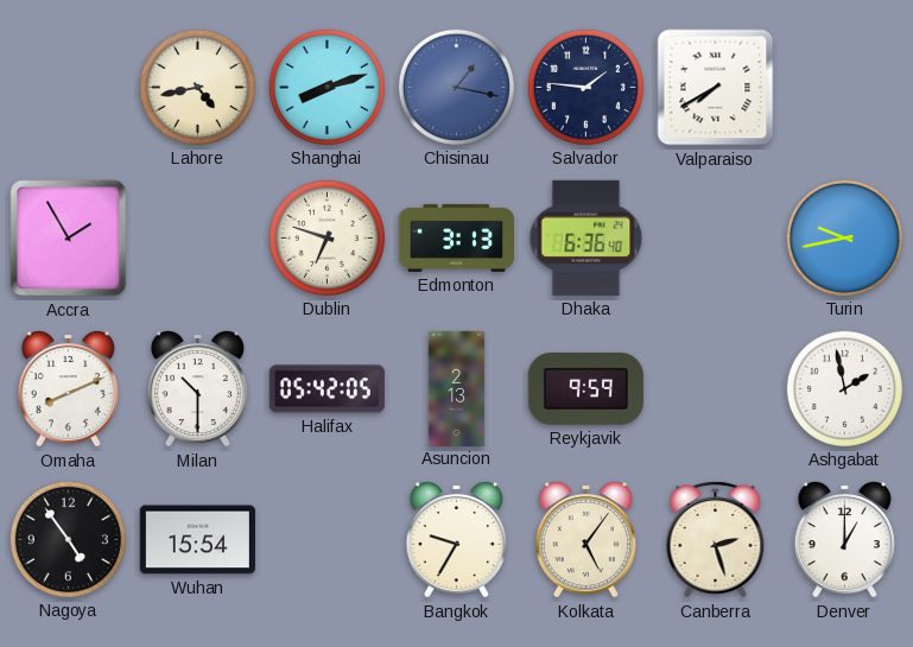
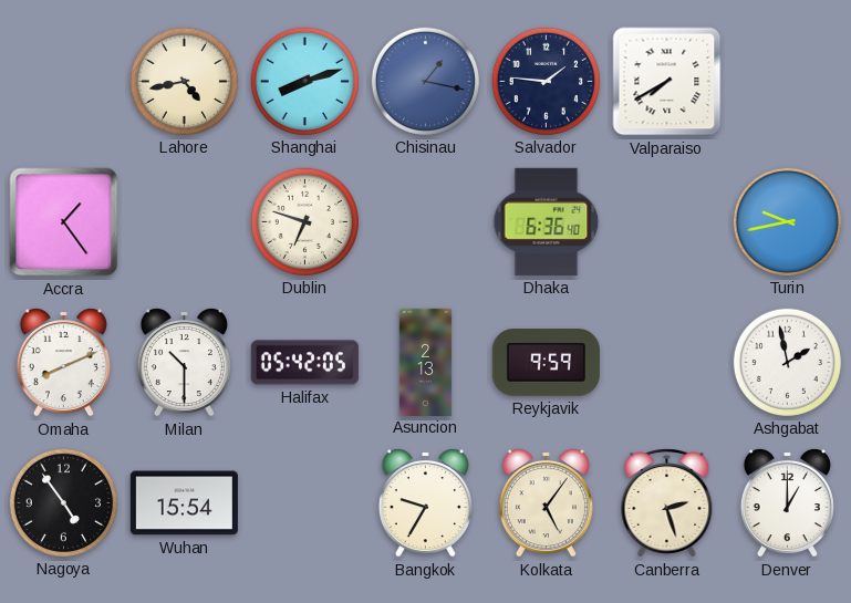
Accra: 1:55 -> 1:24 (64, 222)
Edmonton: 3:13 -> none (456, 237)
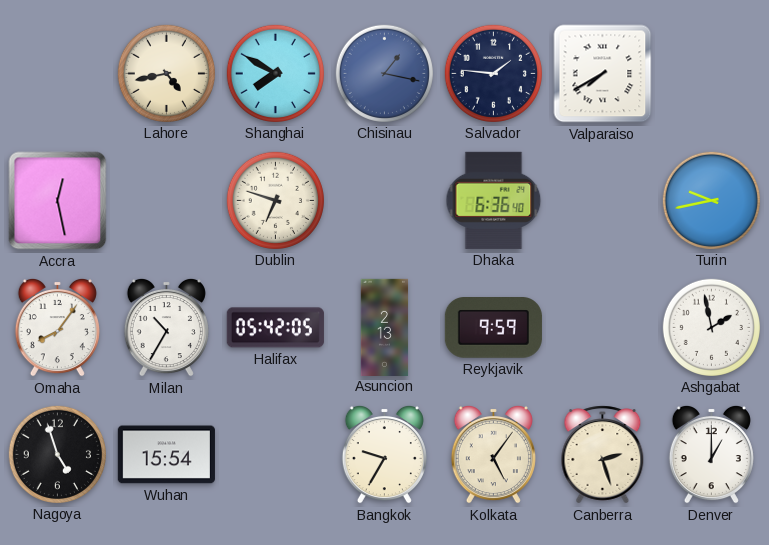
Shanghai: 8:12 -> 7:50 (275, 73)
Accra: 1:24 -> 12:28 (58, 201)
Omaha: 8:11 -> 8:06 (57, 327)
Milan: 10:30 -> 10:35 (166, 327)
Nagoya: 4:54 -> 4:57 (57, 454)
